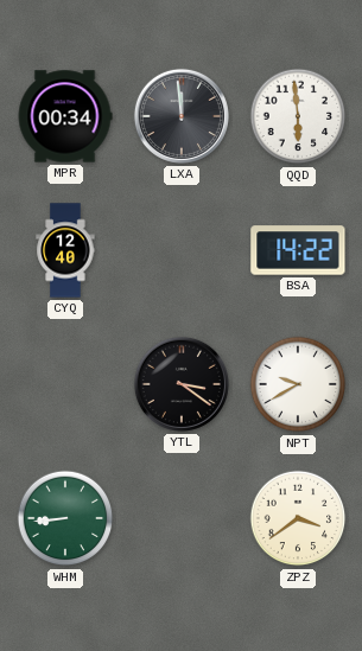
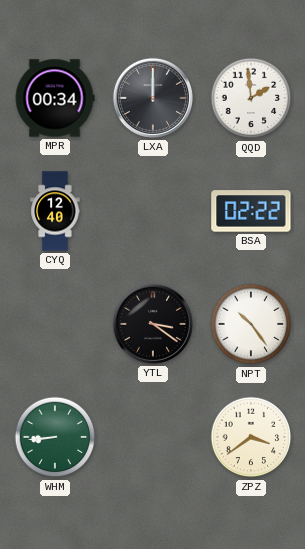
LXA: 11:59 -> 12:00 (153, 98)
QQD: 5:59 -> 1:59 (251, 98)
BSA: 14:22 -> 02:22 (251, 211)
NPT: 9:40 -> 10:24 (251, 324)
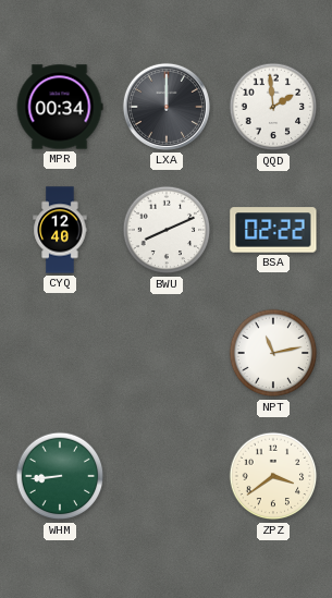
BWU: none -> 8:11 (167, 230)
YTL: 3:21 -> none (153, 324)
NPT: 10:24 -> 11:13 (273, 353)
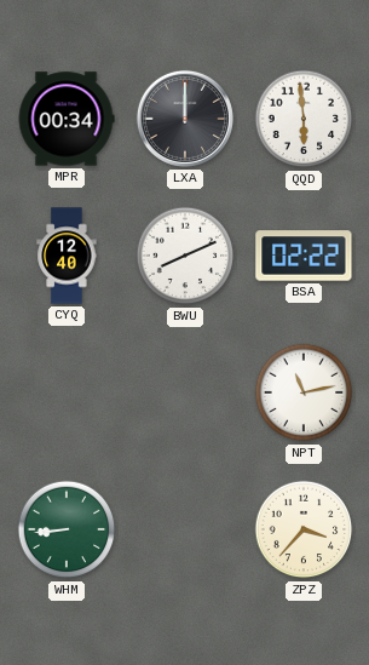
QQD: 1:59 -> 5:59 (304, 119)
ZPZ: 3:39 -> 3:37 (304, 529)
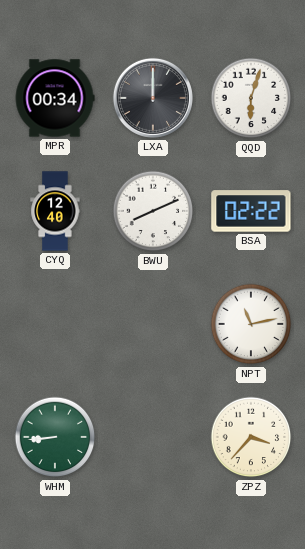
QQD: 5:59 -> 6:03 (251, 98)
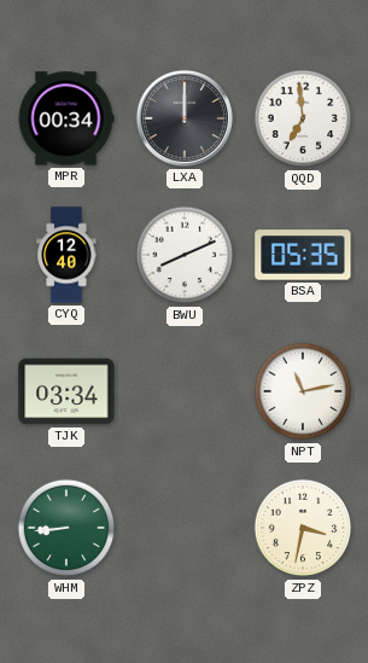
QQD: 6:03 -> 6:59 (303, 118)
BSA: 02:22 -> 05:35 (303, 255)
TJK: none -> 03:34 (66, 391)
ZPZ: 3:37 -> 3:32 (303, 528)
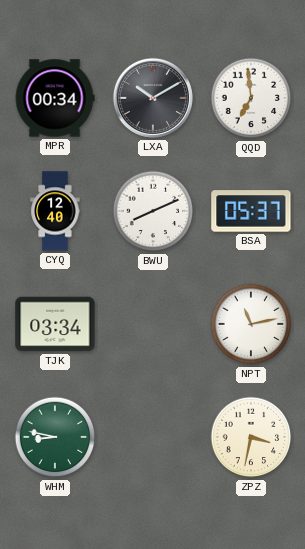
LXA: 12:00 -> 10:10 (153, 98)
BSA: 05:35 -> 05:37 (251, 211)
WHM: 8:44 -> 8:47 (55, 437)
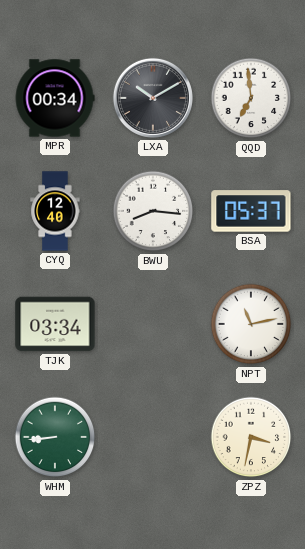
BWU: 8:11 -> 8:16 (153, 211)
WHM: 8:47 -> 8:44 (55, 437)
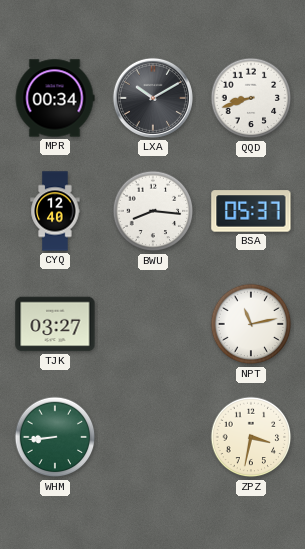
QQD: 6:59 -> 8:42 (251, 98)
TJK: 03:34 -> 03:27 (55, 324)
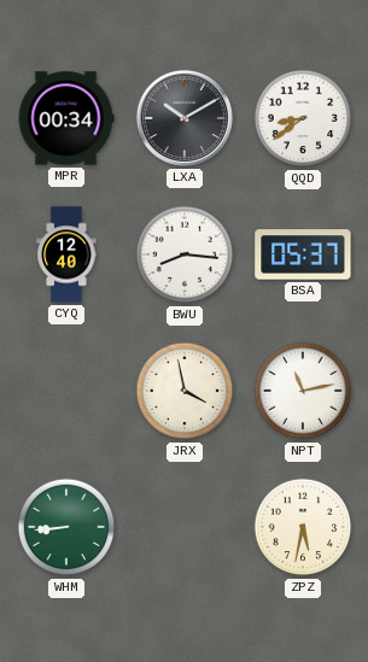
QQD: 8:42 -> 8:39 (303, 118)
TJK: 03:27 -> none (55, 324)
JRX: none -> 3:58 (185, 391)
ZPZ: 3:32 -> 5:32 (303, 527)
